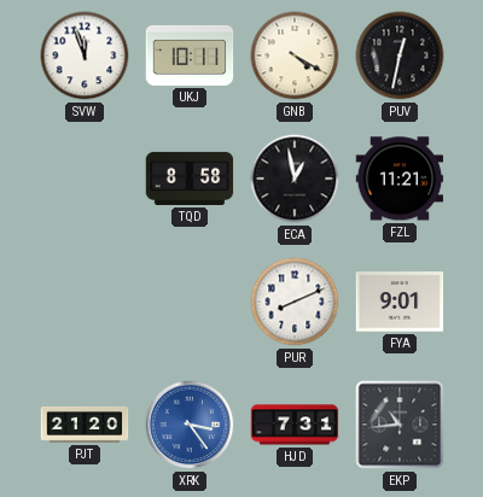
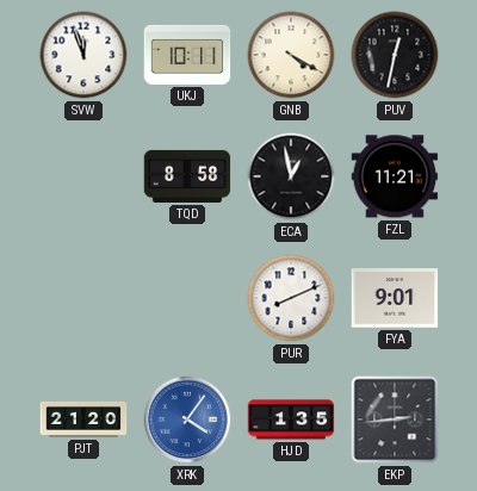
XRK: 3:24 -> 4:06 (187, 419)
HJD: 7:31 -> 1:35 (291, 419)
EKP: 10:44 -> 2:44 (395, 419)
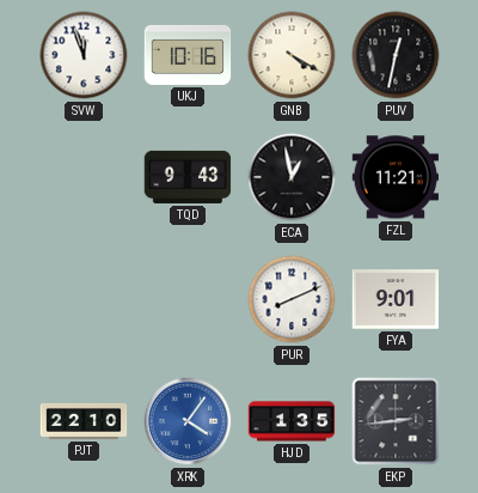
UKJ: 10:11 -> 10:16 (188, 55)
TQD: 8:58 -> 9:43 (188, 177)
PJT: 21:20 -> 22:10 (84, 421)
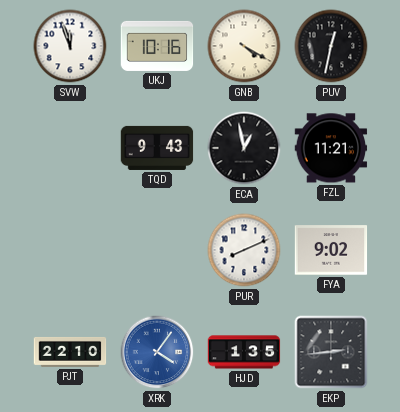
FYA: 9:01 -> 9:02 (331, 250)
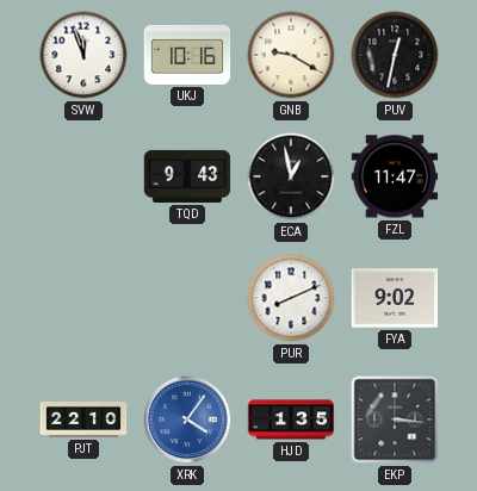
GNB: 4:20 -> 9:20 (291, 55)
FZL: 11:21 -> 11:47 (395, 176)
EKP: 2:44 -> 3:16 (395, 419)
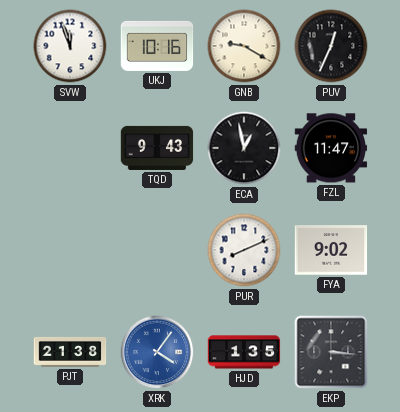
PUV: 12:32 -> 12:34 (331, 46)
PJT: 22:10 -> 21:38 (70, 352)
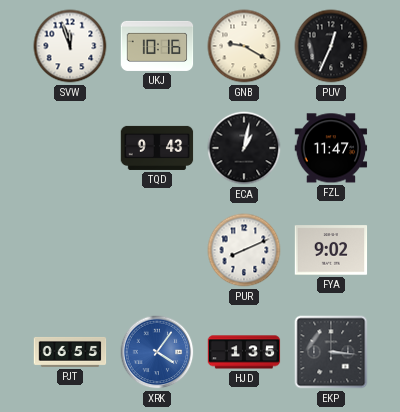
ECA: 12:58 -> 1:02 (244, 148)
PJT: 21:38 -> 06:55 (70, 352)
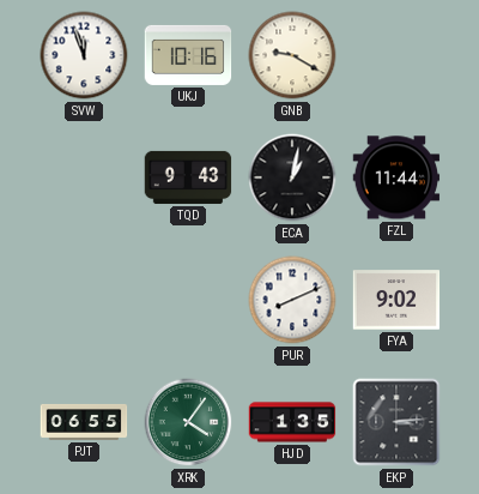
PUV: 12:34 -> none (331, 46)
FZL: 11:47 -> 11:44 (396, 177)
XRK dial: blue -> green (188, 422)
EKP: 3:16 -> 3:14 (396, 422)
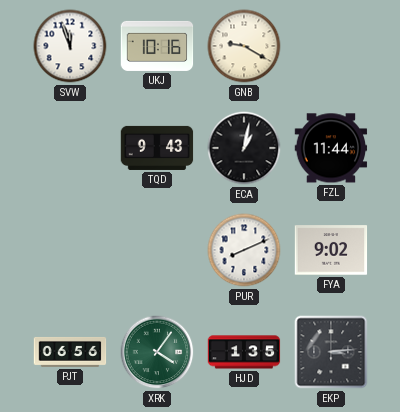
PJT: 06:55 -> 06:56 (70, 352)
